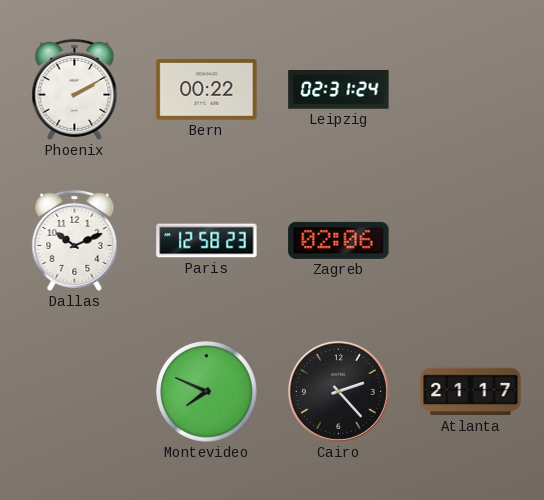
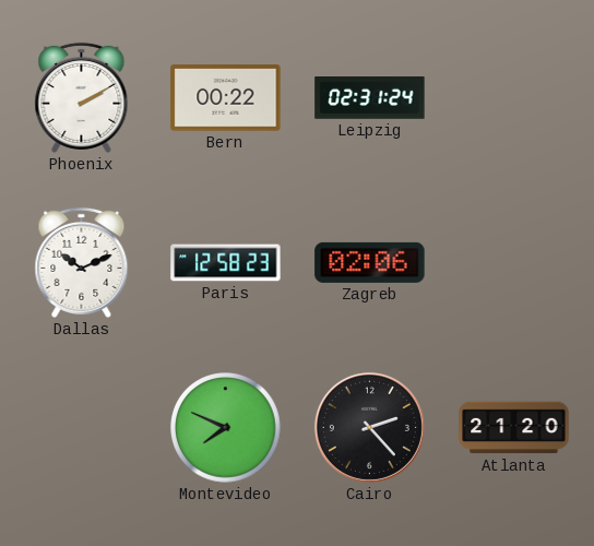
Atlanta: 21:17 -> 21:20 (514, 428)
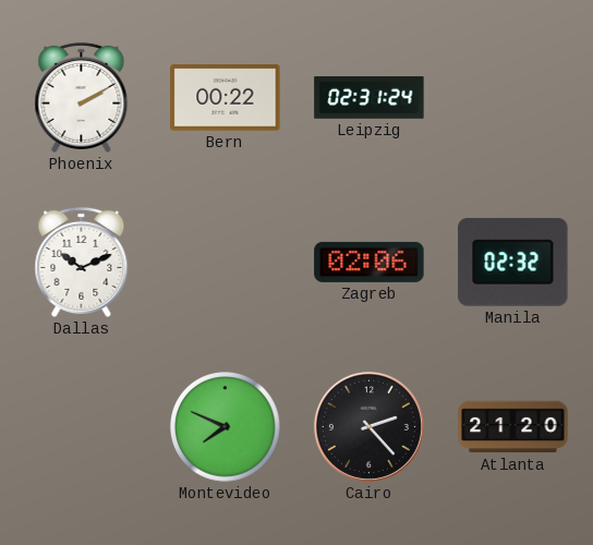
Paris: 12:58 -> none (226, 263)
Manila: none -> 02:32 (513, 262)
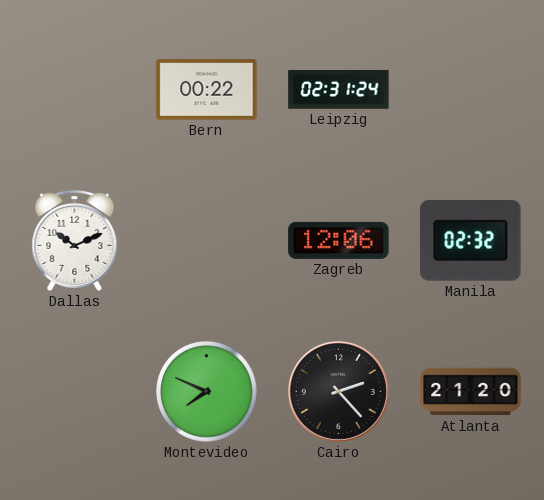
Phoenix: 2:10 -> none (82, 97)
Zagreb: 02:06 -> 12:06 (339, 240)
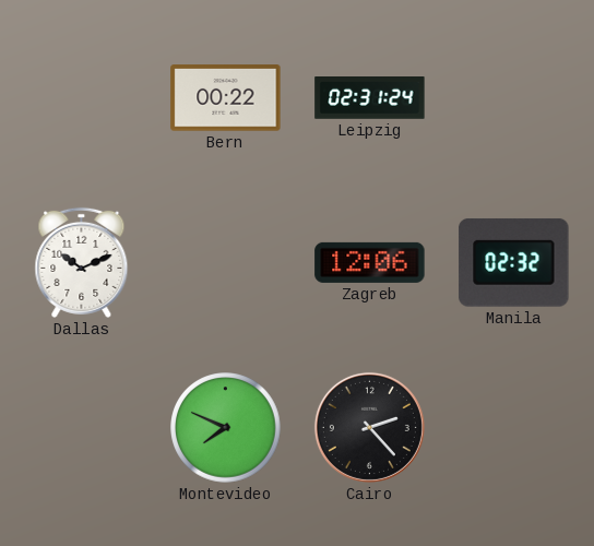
Atlanta: 21:20 -> none (471, 392)
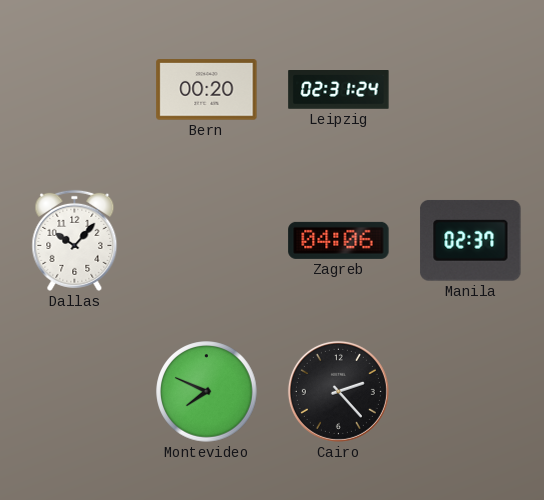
Bern: 00:22 -> 00:20 (207, 90)
Dallas: 10:11 -> 10:07 (75, 240)
Zagreb: 12:06 -> 04:06 (339, 240)
Manila: 02:32 -> 02:37 (471, 240)
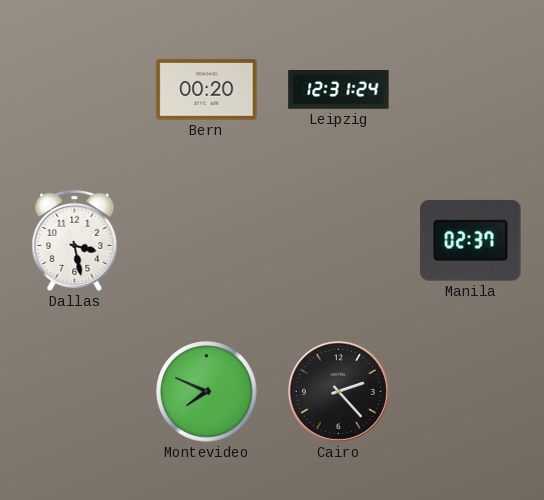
Leipzig: 02:31 -> 12:31 (339, 90)
Dallas: 10:07 -> 3:28 (75, 240)
Zagreb: 04:06 -> none (339, 240)
